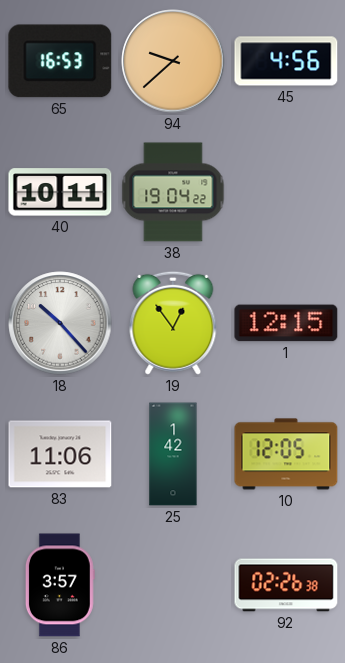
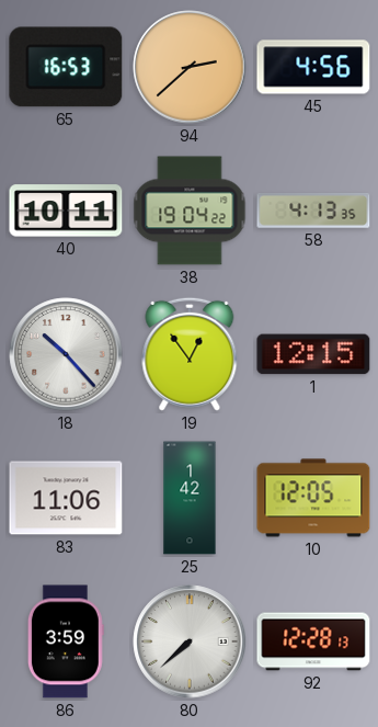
94: 9:38 -> 2:38 (190, 67)
58: none -> 4:13 (313, 212)
86: 3:57 -> 3:59 (66, 641)
80: none -> 7:38 (190, 641)
92: 02:26 -> 12:28 (313, 641)
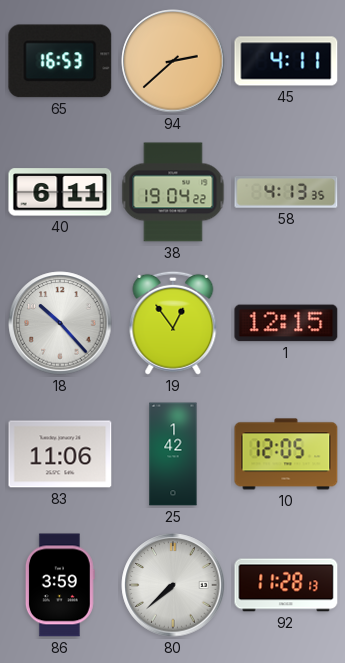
45: 4:56 -> 4:11 (286, 61)
40: 10:11 -> 6:11 (60, 192)
92: 12:28 -> 11:28 (286, 585)
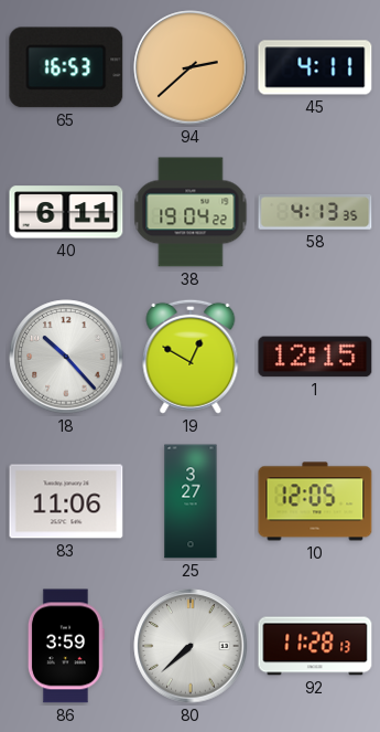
19: 12:54 -> 12:50 (191, 357)
25: 1:42 -> 3:27 (191, 501)
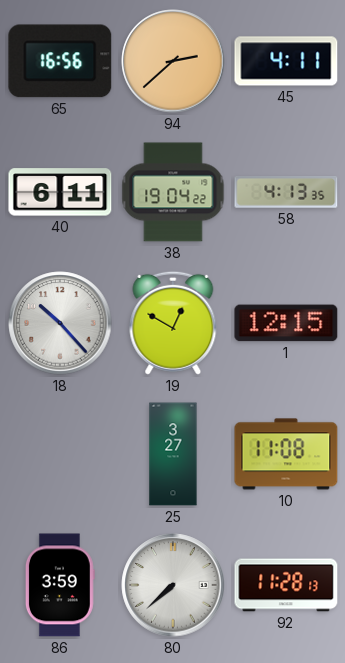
65: 16:53 -> 16:56 (60, 61)
83: 11:06 -> none (66, 501)
10: 12:05 -> 11:08 (286, 454)
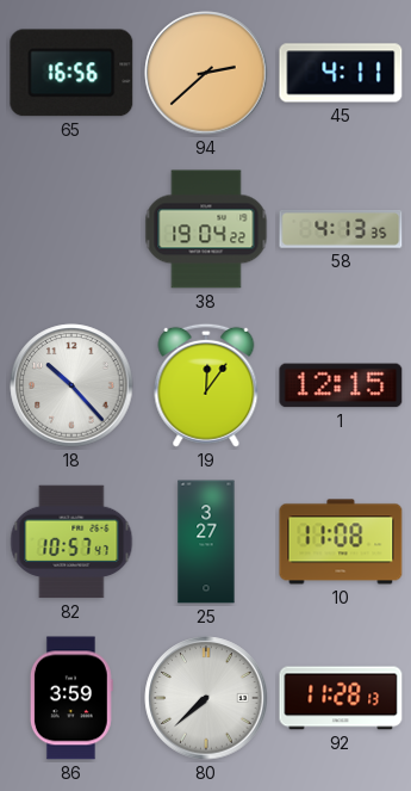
40: 6:11 -> none (60, 192)
19: 12:50 -> 12:06 (206, 385)
82: none -> 10:57 (71, 542)
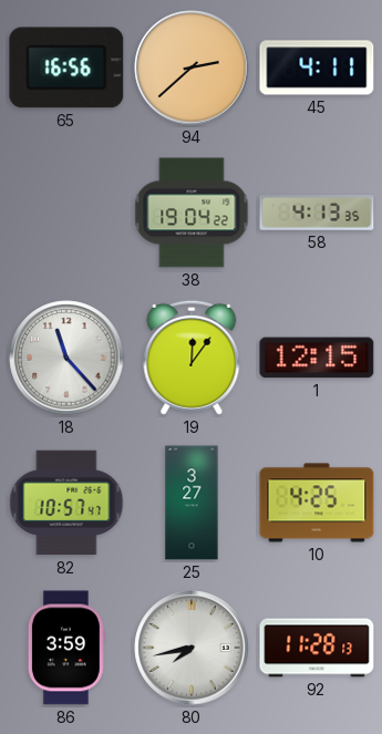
18: 10:23 -> 11:23 (66, 358)
10: 11:08 -> 4:25 (317, 503)
80: 7:38 -> 7:43 (192, 648)
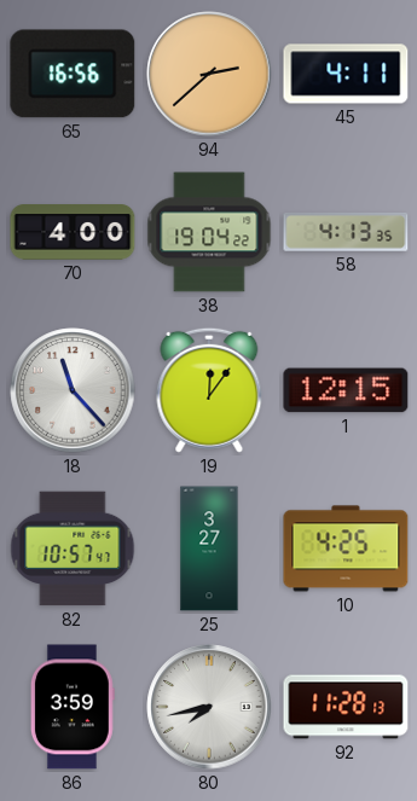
70: none -> 4:00 (73, 232)
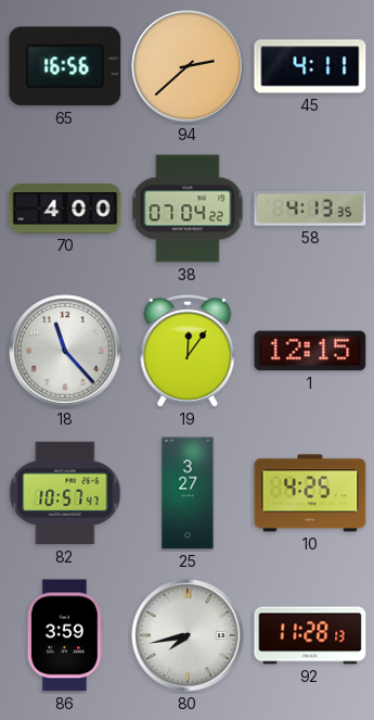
38: 19:04 -> 07:04 (188, 209)
